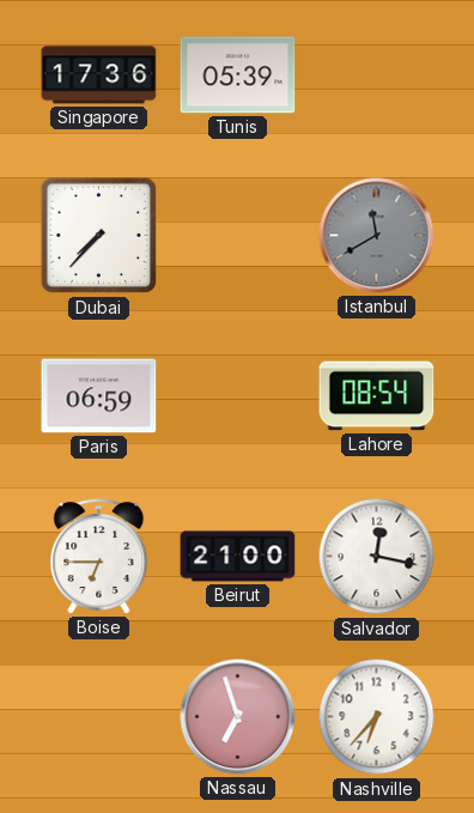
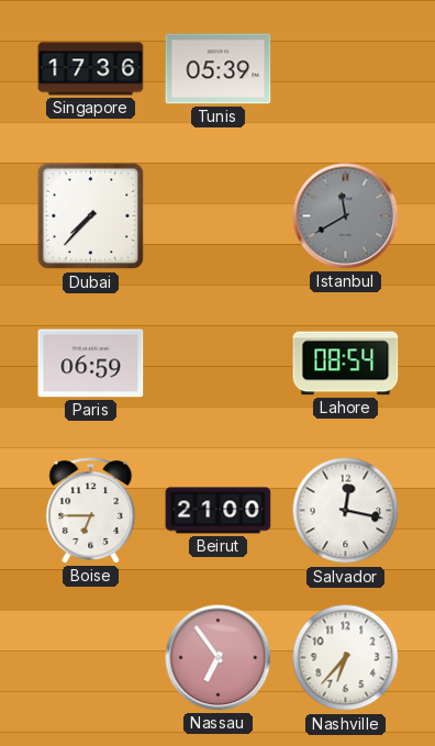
Nassau: 6:57 -> 6:54 (219, 658)
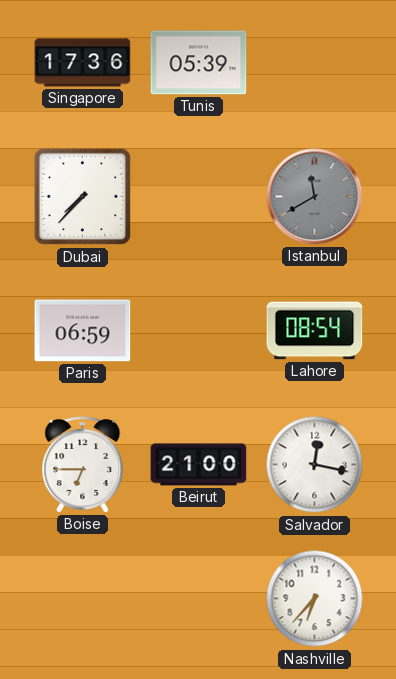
Nassau: 6:54 -> none (219, 658)
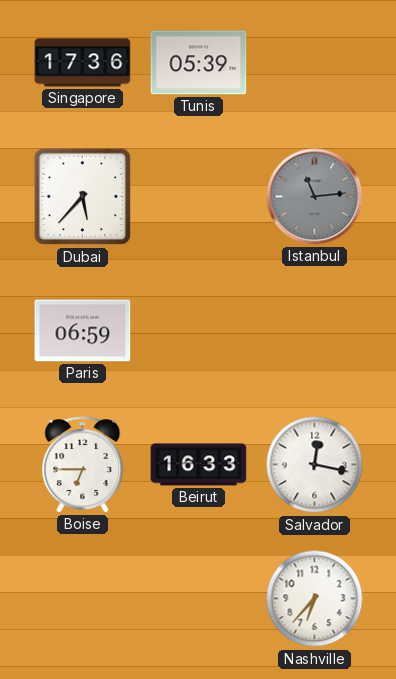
Dubai: 7:37 -> 5:37 (83, 197)
Istanbul: 11:40 -> 11:14 (315, 197)
Lahore: 08:54 -> none (315, 331)
Beirut: 21:00 -> 16:33 (199, 465)
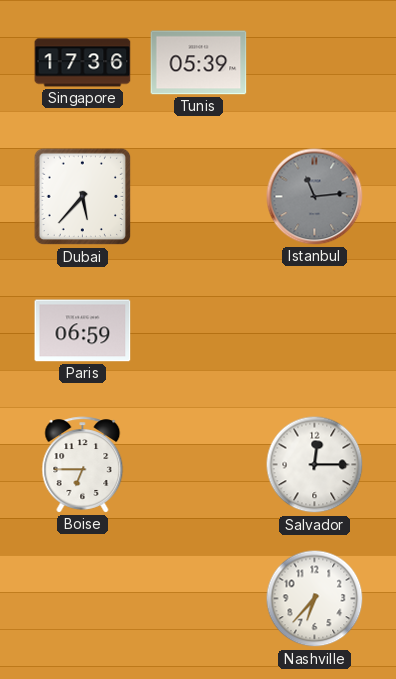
Beirut: 16:33 -> none (199, 465)
Salvador: 12:17 -> 12:15 (315, 465)
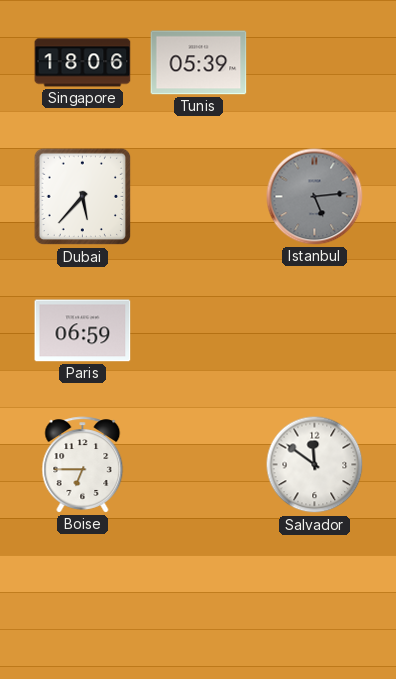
Singapore: 17:36 -> 18:06 (83, 63)
Istanbul: 11:14 -> 5:14 (315, 197)
Salvador: 12:15 -> 11:51 (315, 465)
Nashville: 6:37 -> none (315, 599)
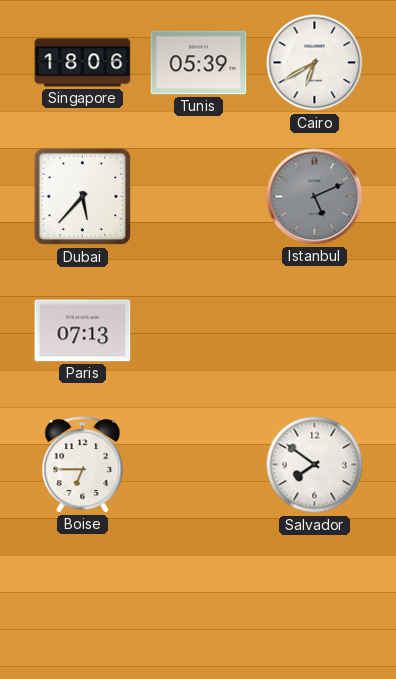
Cairo: none -> 6:40 (315, 63)
Istanbul: 5:14 -> 5:11 (315, 197)
Paris: 06:59 -> 07:13 (83, 331)
Salvador: 11:51 -> 7:51 (315, 465)
